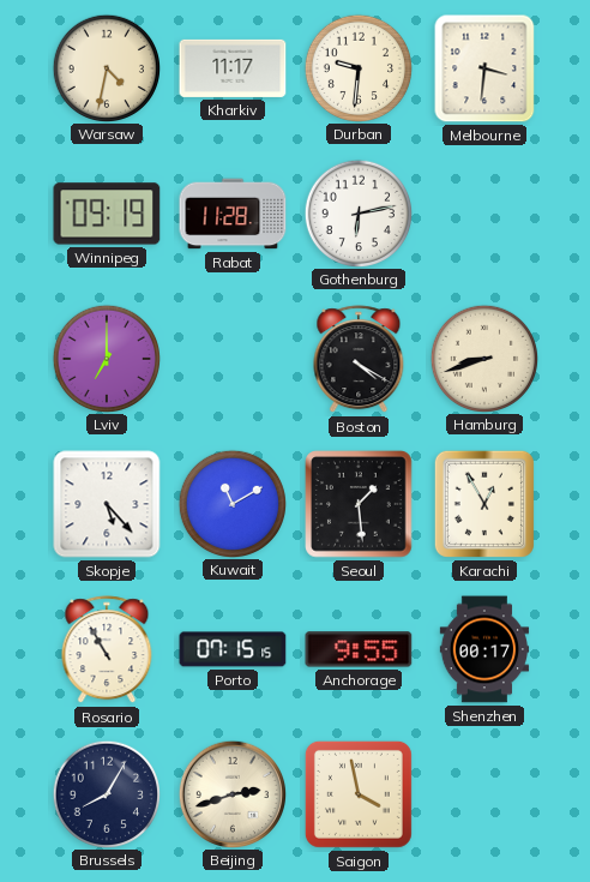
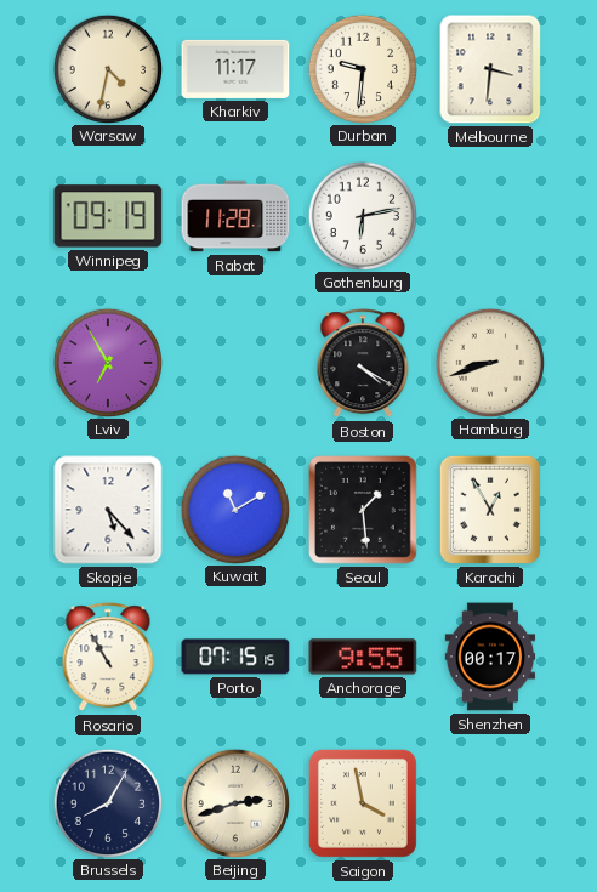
Lviv: 7:00 -> 6:55 (107, 362)
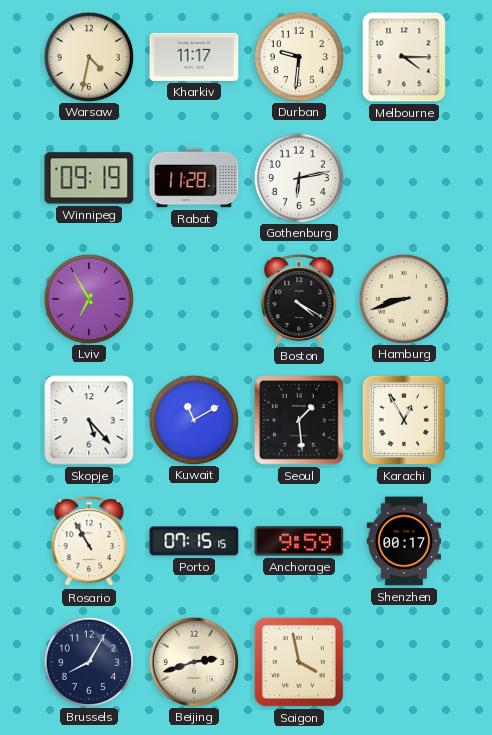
Melbourne: 3:31 -> 4:15 (404, 57)
Anchorage: 9:55 -> 9:59 (299, 541)
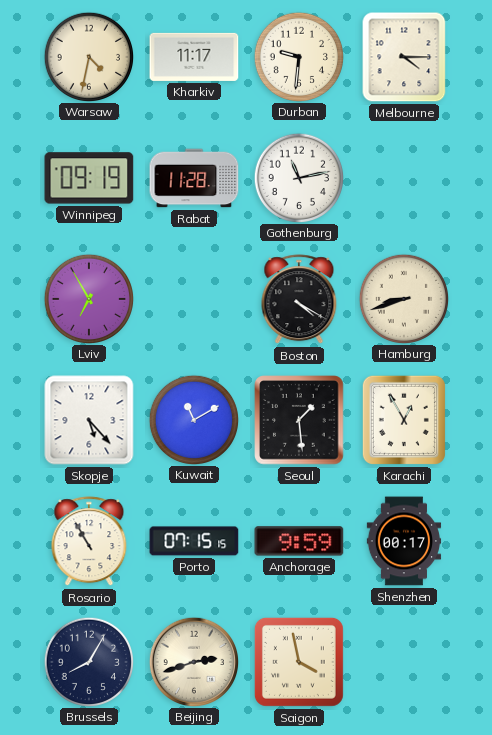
Gothenburg: 6:13 -> 11:13 (298, 177)
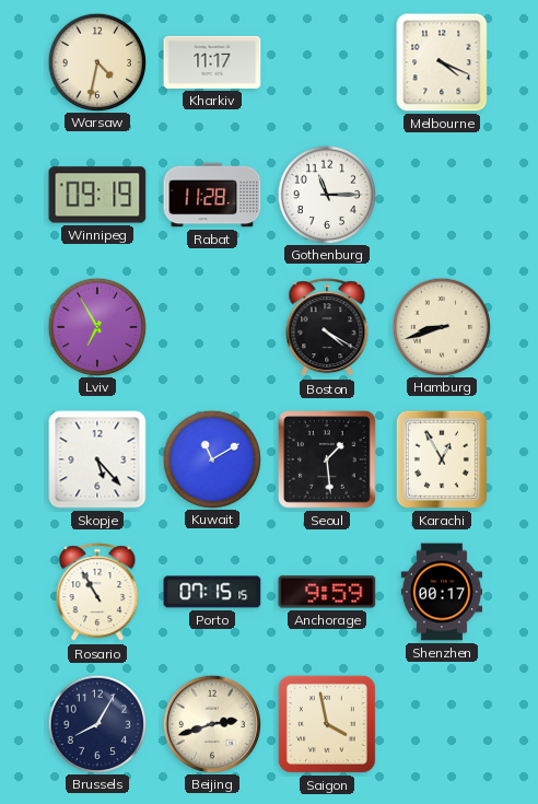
Durban: 9:31 -> none (298, 56)
Melbourne: 4:15 -> 4:19 (442, 62)
Gothenburg: 11:13 -> 11:15 (326, 194)
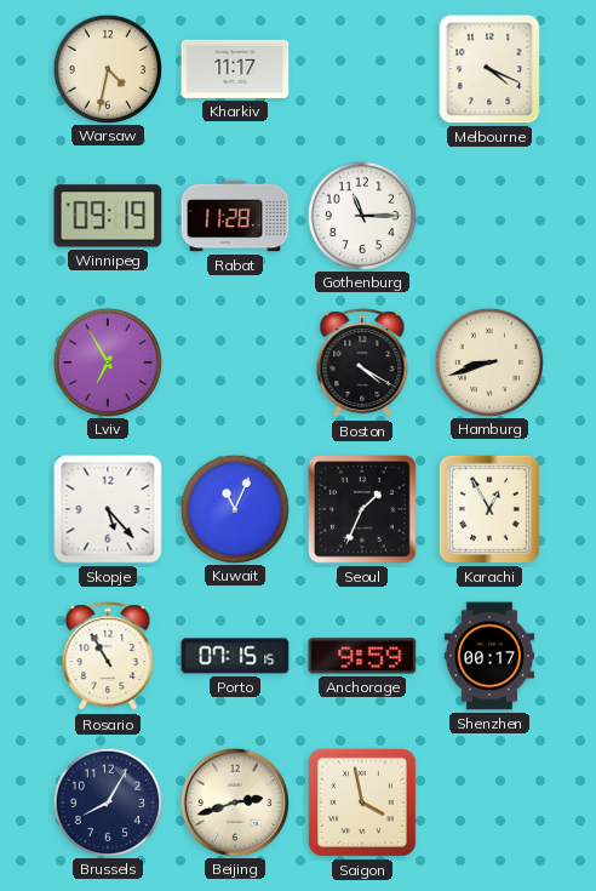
Kuwait: 11:10 -> 11:04 (234, 508)
Seoul: 1:29 -> 1:34 (362, 509)
